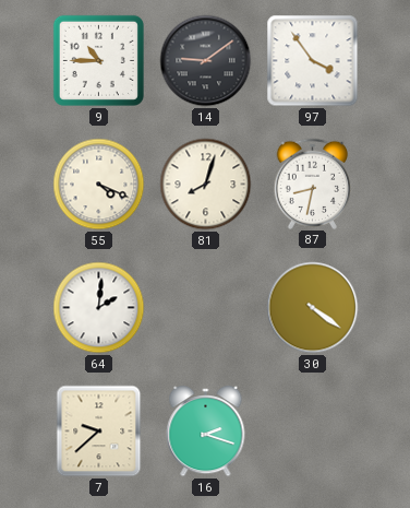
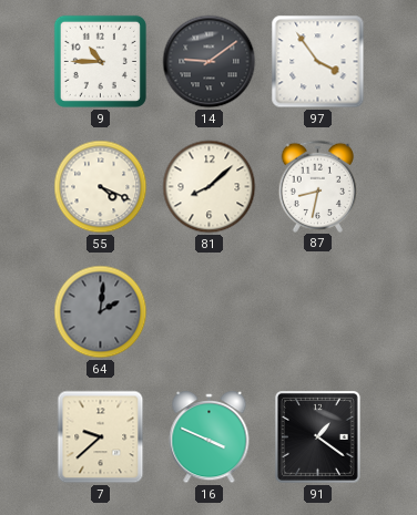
81: 8:03 -> 8:08 (210, 187)
64 dial: white -> grey (101, 312)
30: 4:21 -> none (313, 308)
16: 2:18 -> 3:49 (210, 439)
91: none -> 1:21 (317, 436)
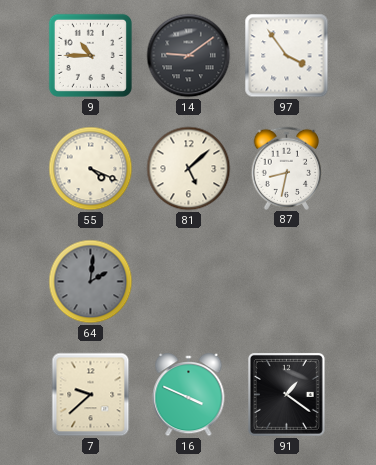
81: 8:08 -> 5:08 (189, 169)
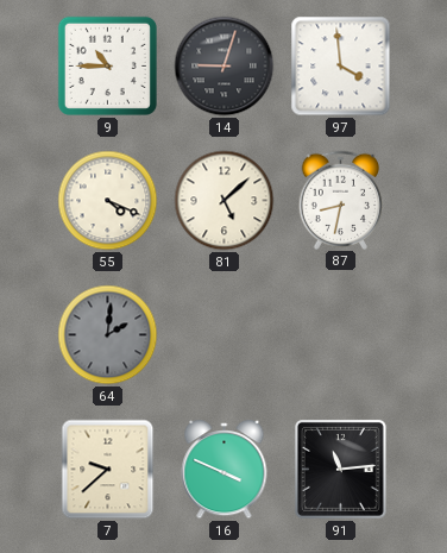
14: 9:09 -> 9:03 (225, 67)
97: 3:54 -> 3:59 (341, 67)
91: 1:21 -> 11:14 (340, 469)
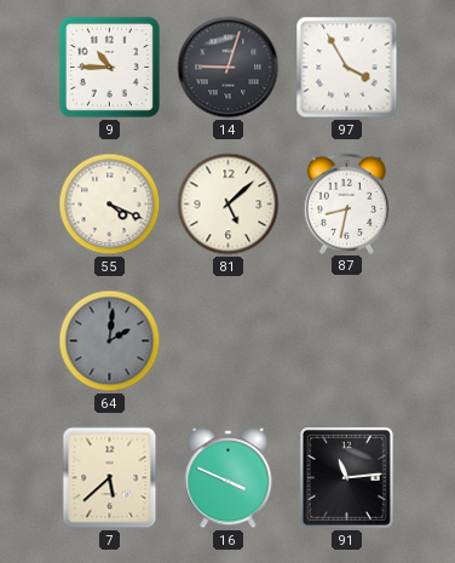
97: 3:59 -> 3:55 (347, 68)
7: 9:38 -> 5:38 (110, 478)
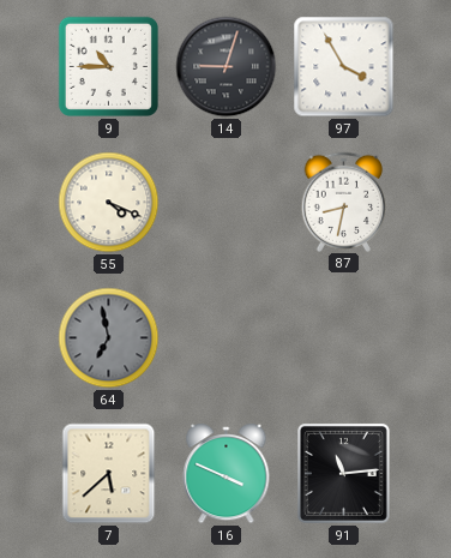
81: 5:08 -> none (229, 205)
64: 2:01 -> 6:58 (109, 338)
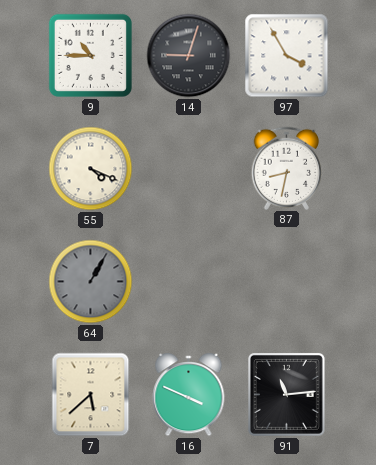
64: 6:58 -> 1:05 (91, 282)
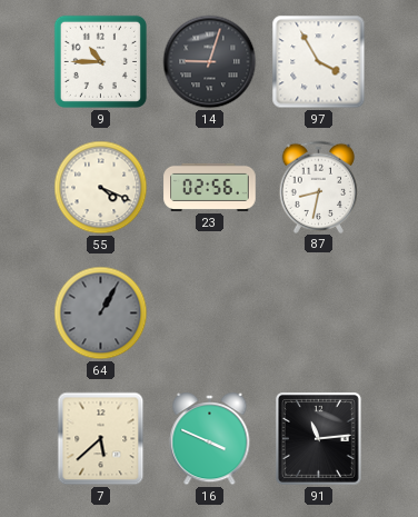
23: none -> 02:56 (210, 187)
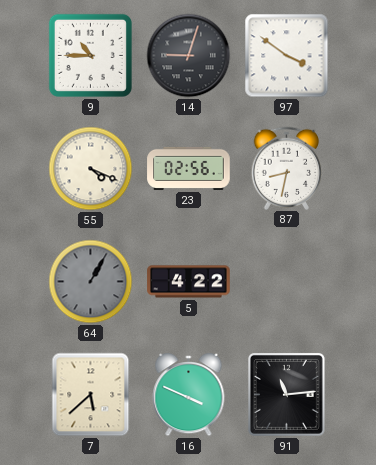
97: 3:55 -> 3:51 (287, 56)
5: none -> 4:22 (189, 282)
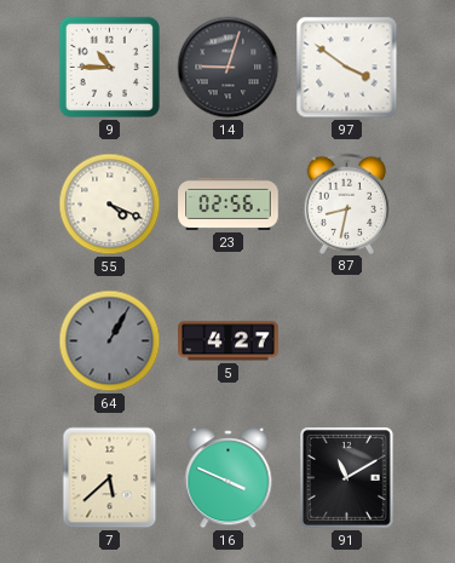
5: 4:22 -> 4:27 (229, 341)
91: 11:14 -> 11:10 (346, 477)
